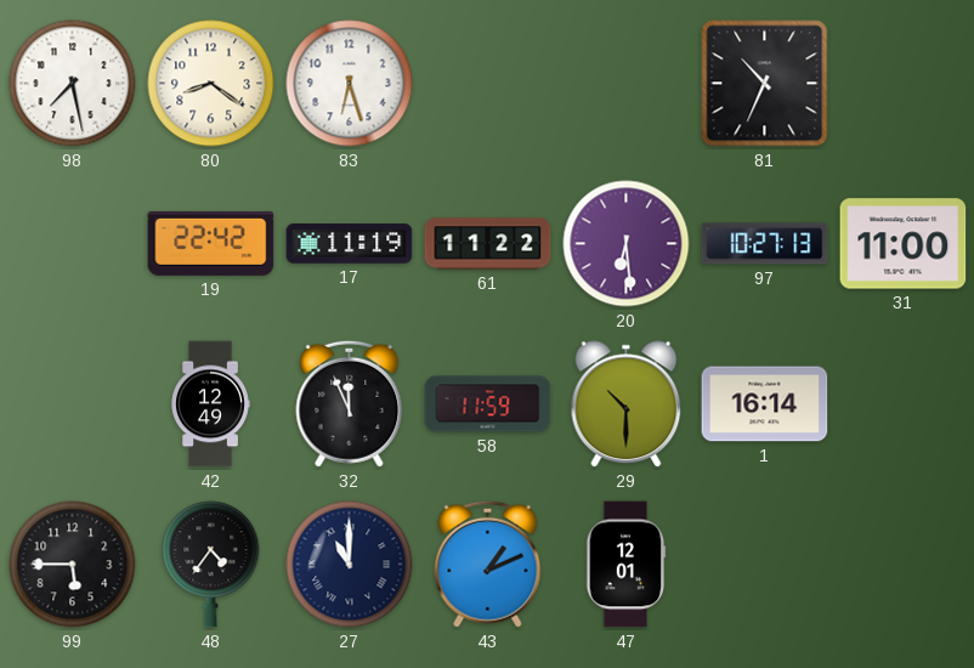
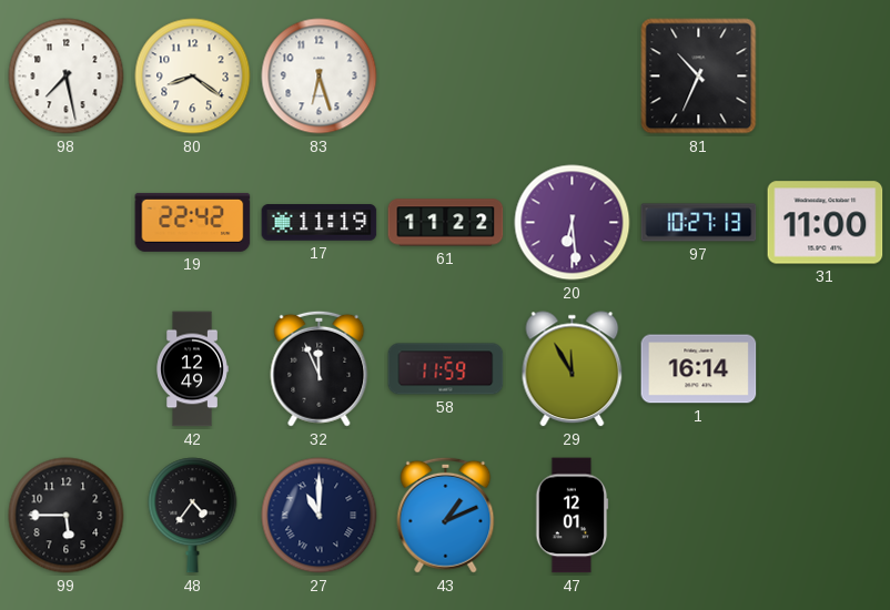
29: 10:30 -> 11:55 (573, 369)
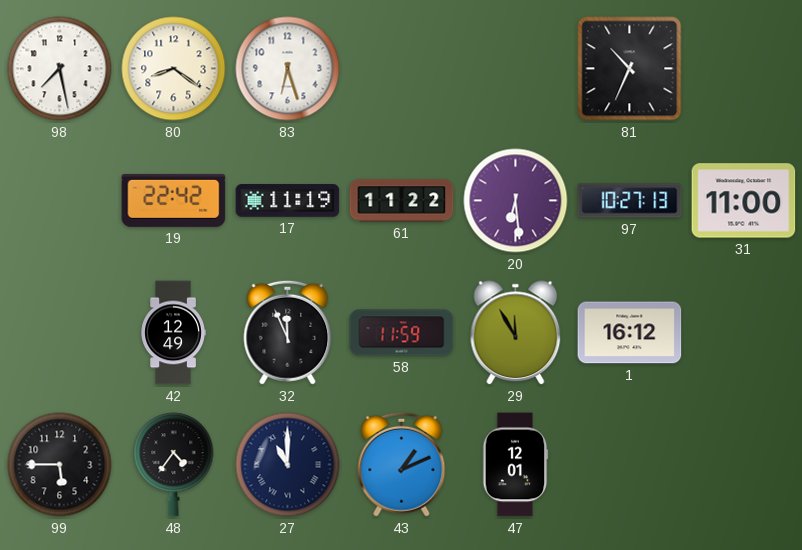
1: 16:14 -> 16:12 (630, 333)
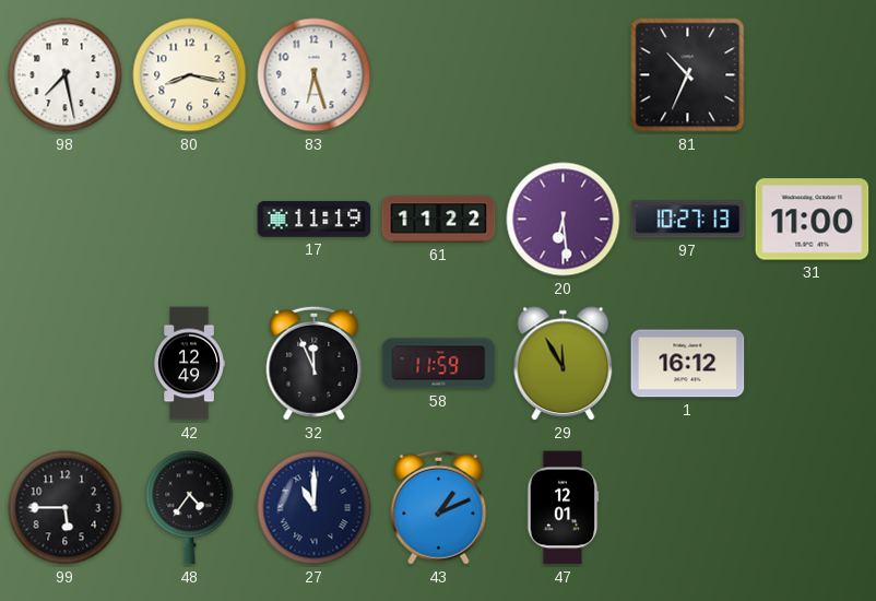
80: 8:21 -> 8:17 (190, 75)
19: 22:42 -> none (174, 200)
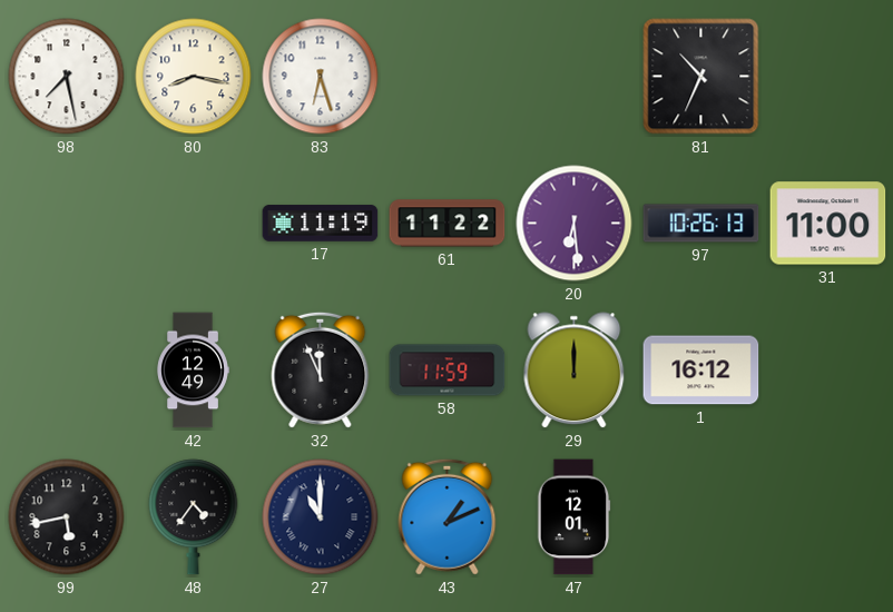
97: 10:27 -> 10:26 (701, 224)
29: 11:55 -> 12:00 (575, 371)
99: 5:45 -> 5:43 (67, 517)
